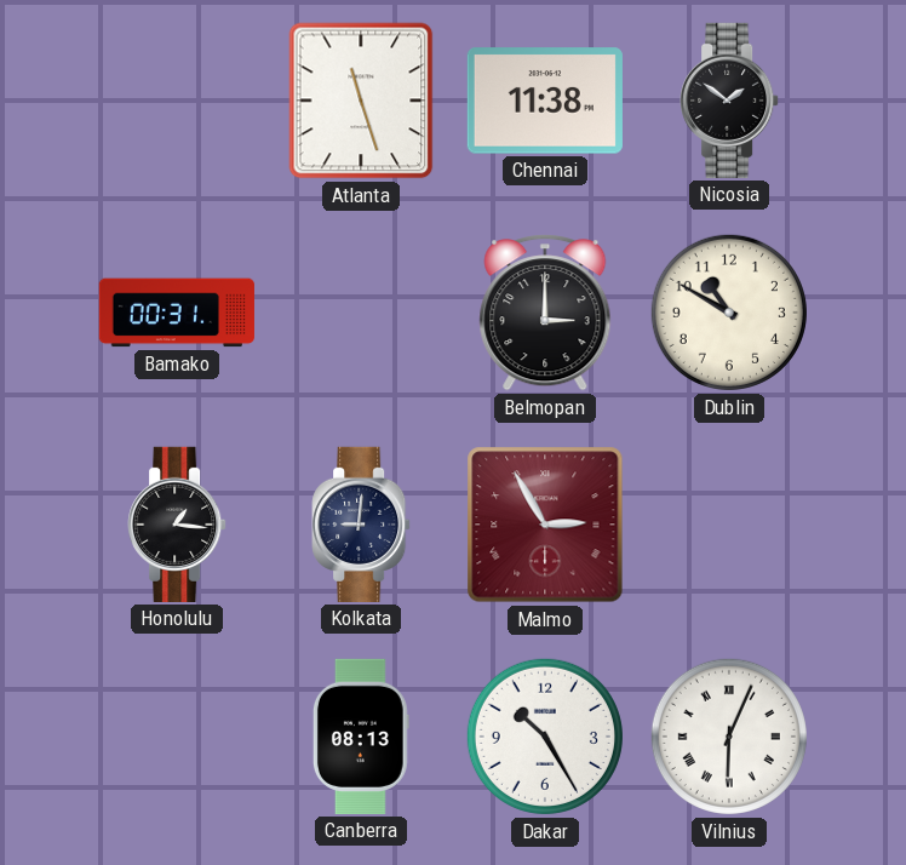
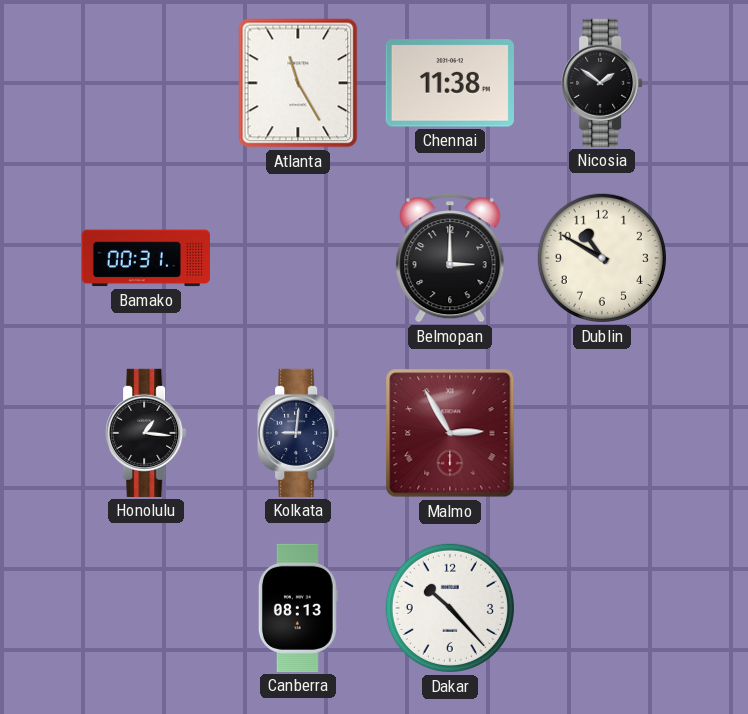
Atlanta: 11:27 -> 11:25 (298, 83)
Dakar: 10:25 -> 10:23 (450, 608)
Vilnius: 6:04 -> none (729, 737)
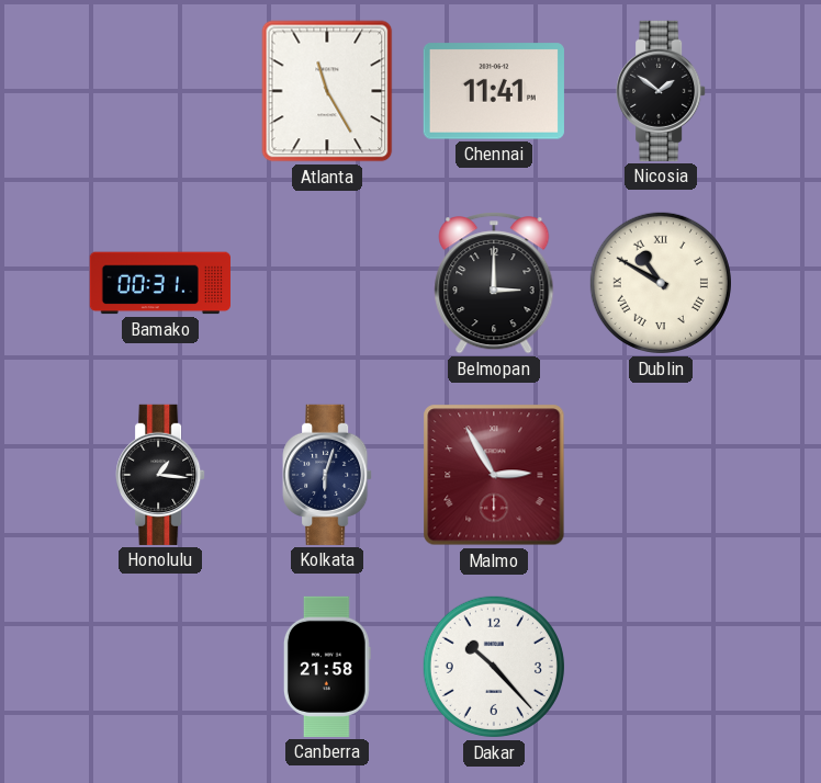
Chennai: 11:38 -> 11:41 (494, 91)
Dublin numerals: Arabic -> Roman (661, 283)
Kolkata: 9:01 -> 6:03 (327, 475)
Canberra: 08:13 -> 21:58 (327, 667)
